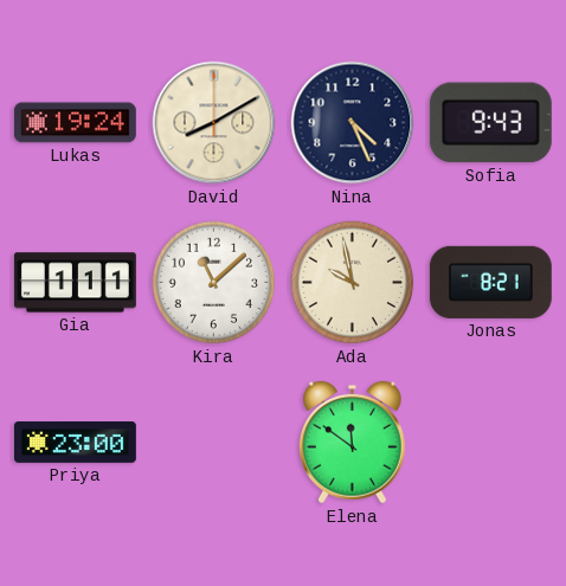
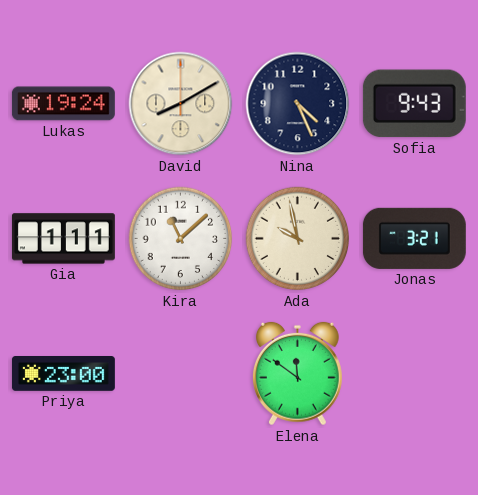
Jonas: 8:21 -> 3:21 (414, 238)
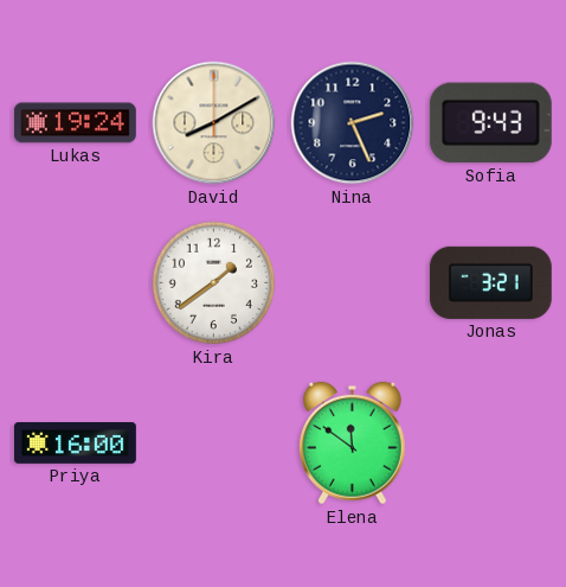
Nina: 4:26 -> 2:26 (353, 123)
Gia: 1:11 -> none (63, 239)
Kira: 11:08 -> 1:39 (214, 283)
Ada: 9:58 -> none (298, 239)
Priya: 23:00 -> 16:00 (75, 444)
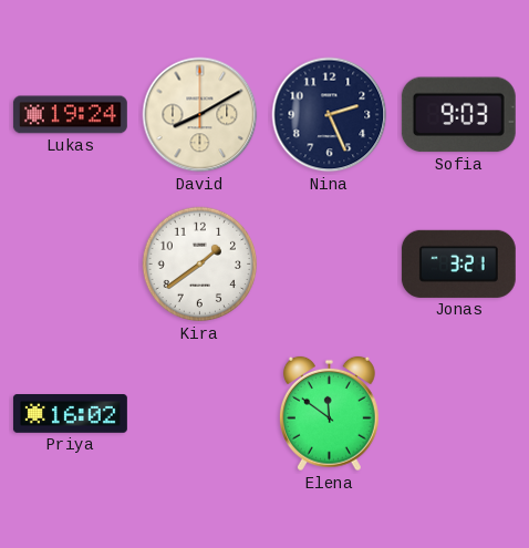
Sofia: 9:43 -> 9:03 (458, 115)
Priya: 16:00 -> 16:02 (70, 414)
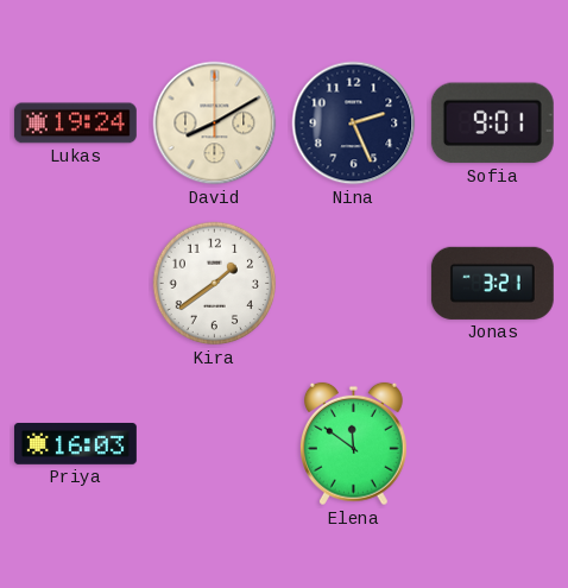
Sofia: 9:03 -> 9:01 (492, 124)
Priya: 16:02 -> 16:03 (75, 444)
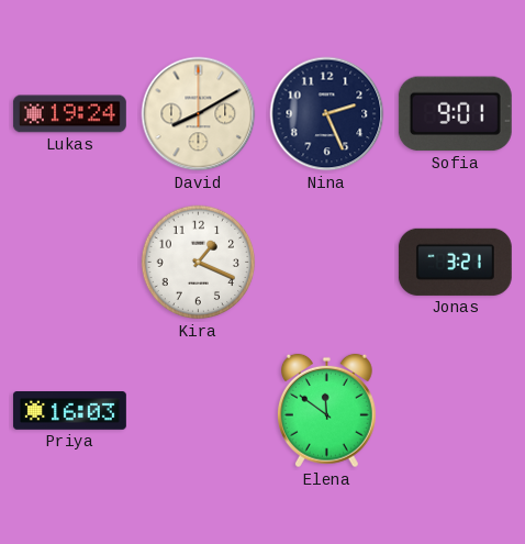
Kira: 1:39 -> 1:19 (199, 263)
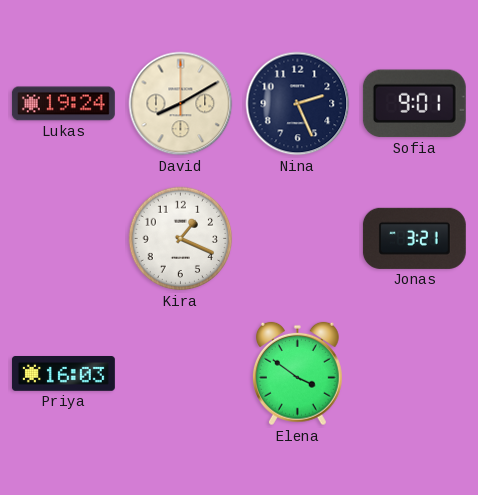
Elena: 11:51 -> 3:51 (297, 374)
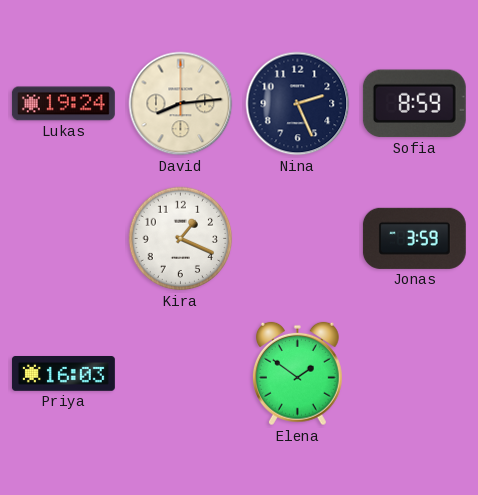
David: 8:10 -> 8:14 (181, 104)
Sofia: 9:01 -> 8:59 (414, 104)
Jonas: 3:21 -> 3:59 (414, 238)
Elena: 3:51 -> 1:51 (297, 374)
